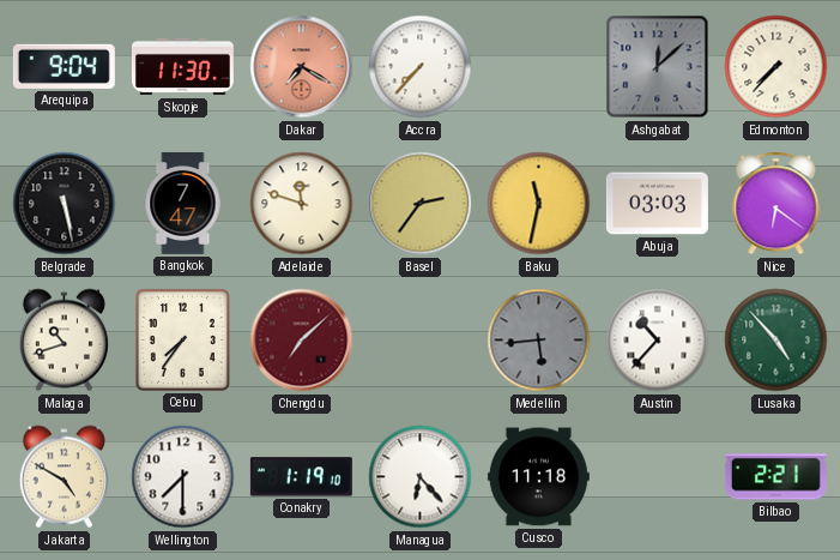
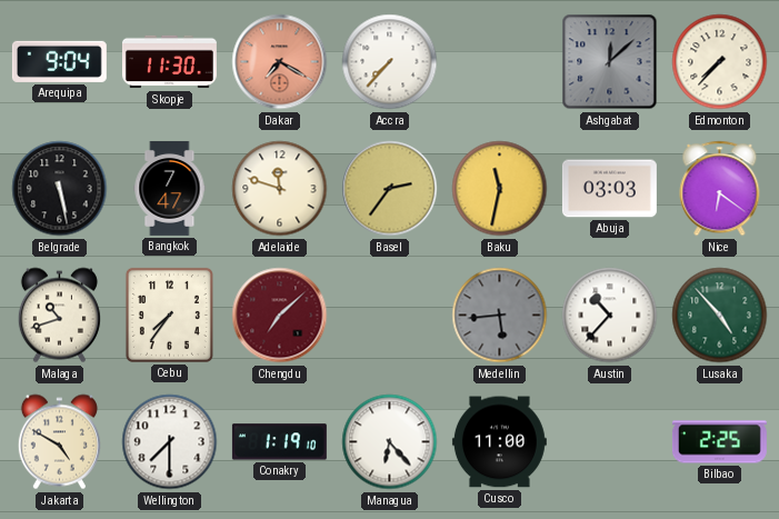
Cusco: 11:18 -> 11:00 (499, 442)
Bilbao: 2:21 -> 2:25 (719, 442)
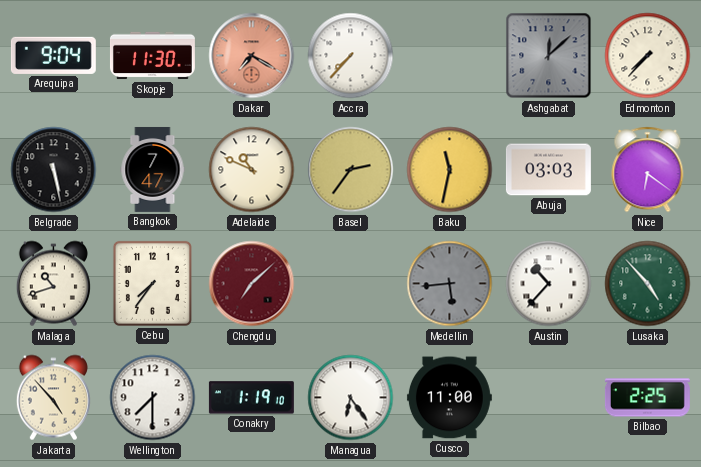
Adelaide: 11:48 -> 10:49 (252, 170)
Jakarta: 4:50 -> 4:53 (53, 398)
Managua: 6:23 -> 6:24 (351, 398)
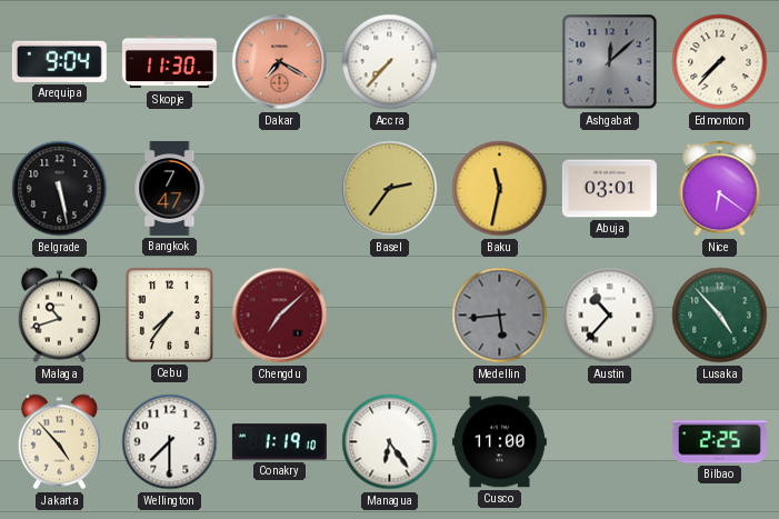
Adelaide: 10:49 -> none (252, 170)
Abuja: 03:03 -> 03:01 (609, 189)
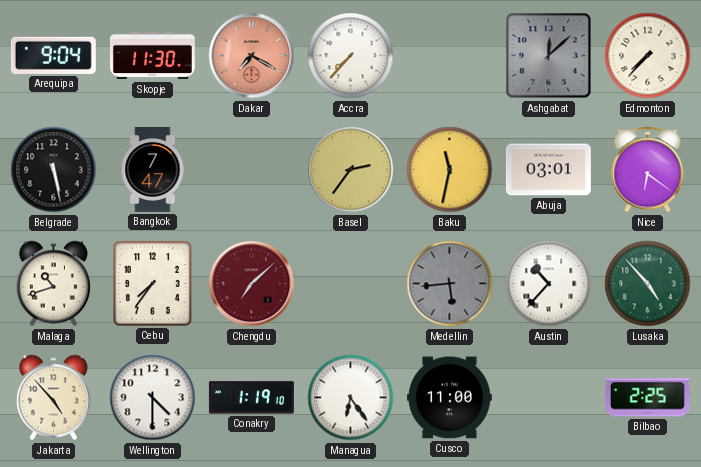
Wellington: 7:30 -> 4:30 (153, 398)
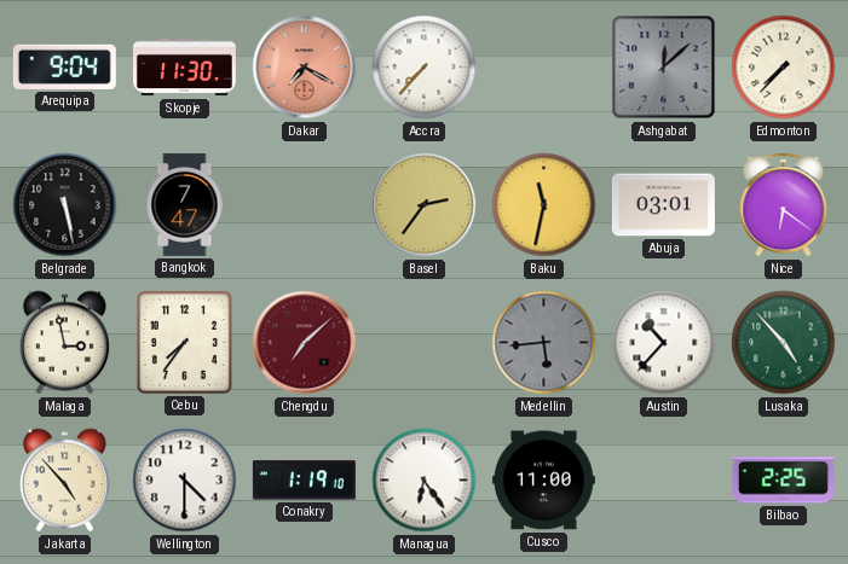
Malaga: 10:42 -> 2:58 (64, 343)
